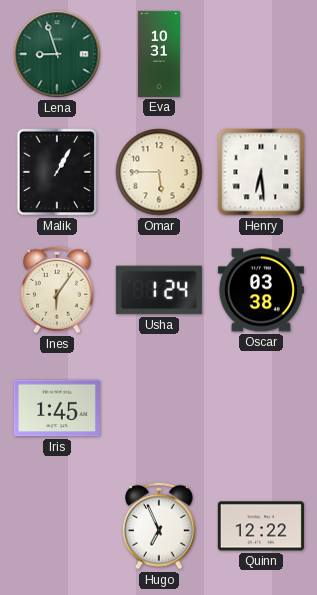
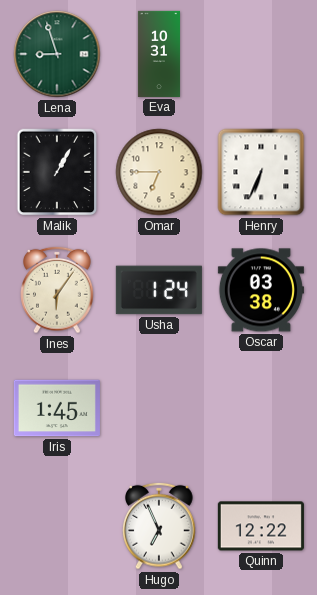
Omar: 5:45 -> 6:45 (159, 172)
Henry: 6:29 -> 6:34 (261, 172)
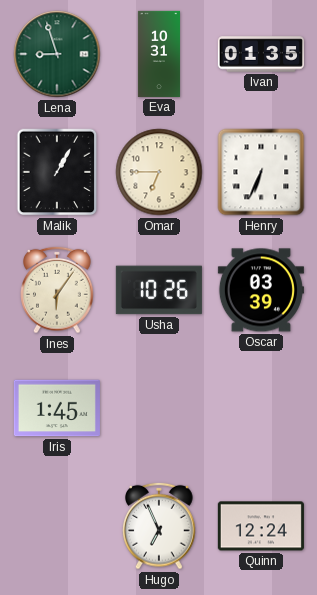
Ivan: none -> 01:35 (261, 54)
Usha: 1:24 -> 10:26 (159, 290)
Oscar: 03:38 -> 03:39 (261, 290)
Quinn: 12:22 -> 12:24 (261, 526)
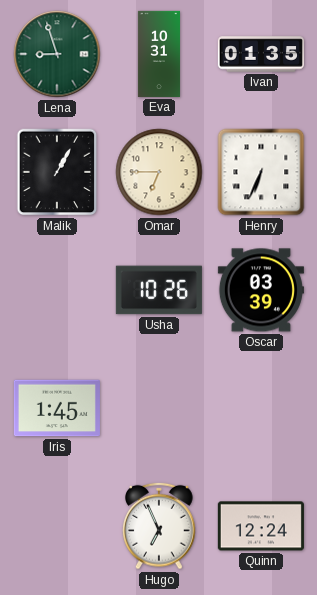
Ines: 6:06 -> none (57, 290)
